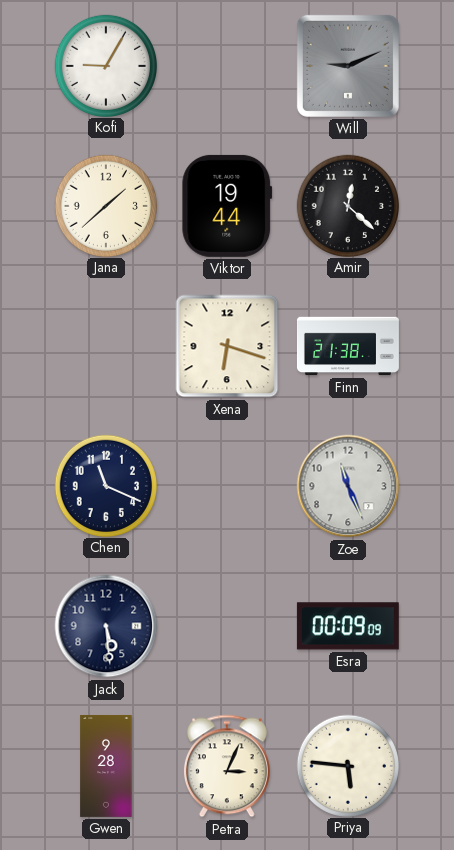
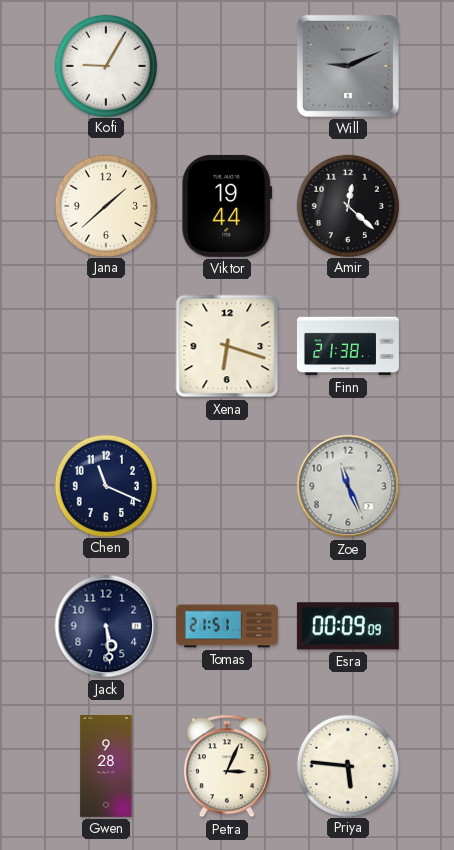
Tomas: none -> 21:51 (227, 626)
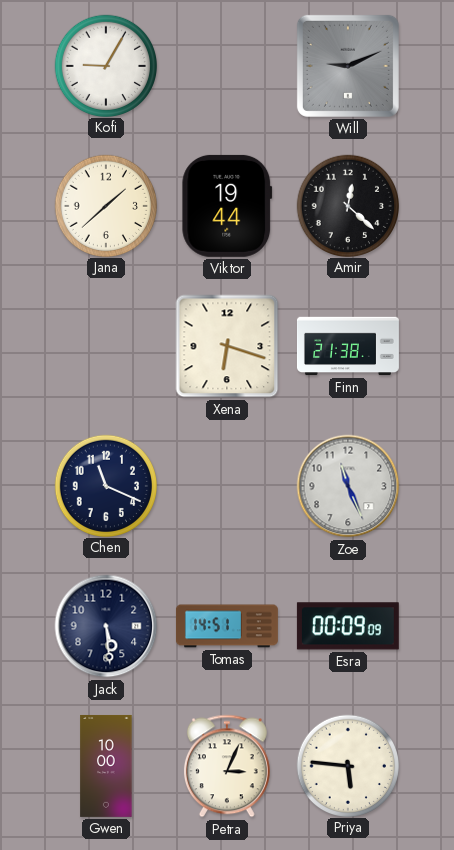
Tomas: 21:51 -> 14:51 (227, 626)
Gwen: 9:28 -> 10:00 (106, 766)
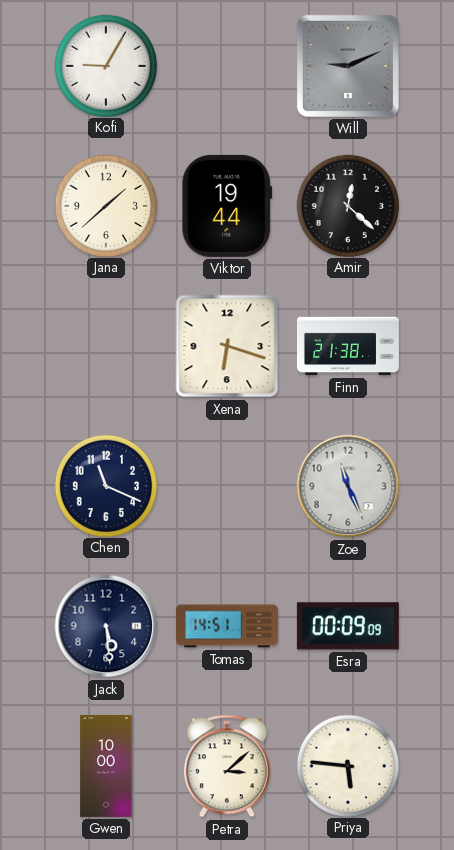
Petra: 3:04 -> 3:08 (227, 766)
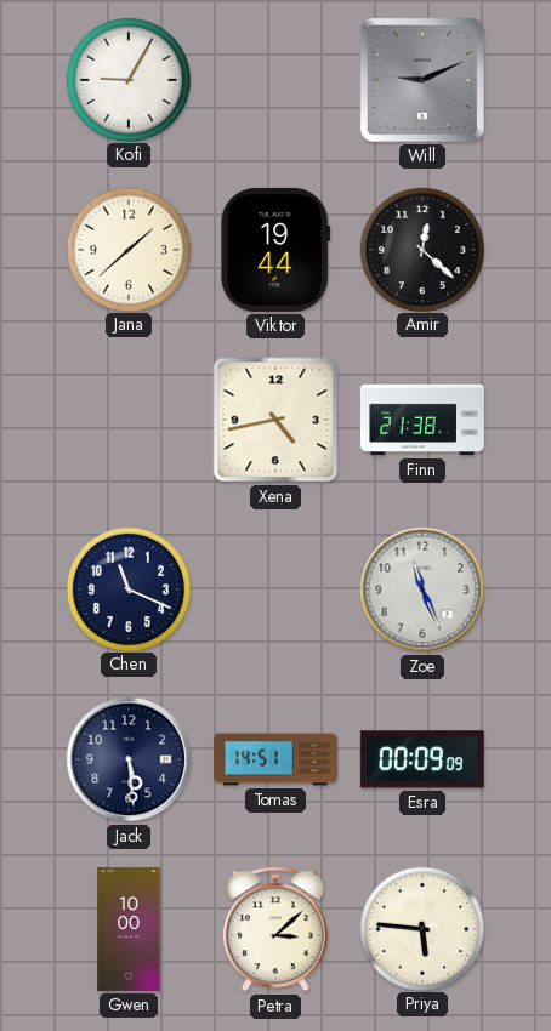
Xena: 6:18 -> 4:43 (275, 420)
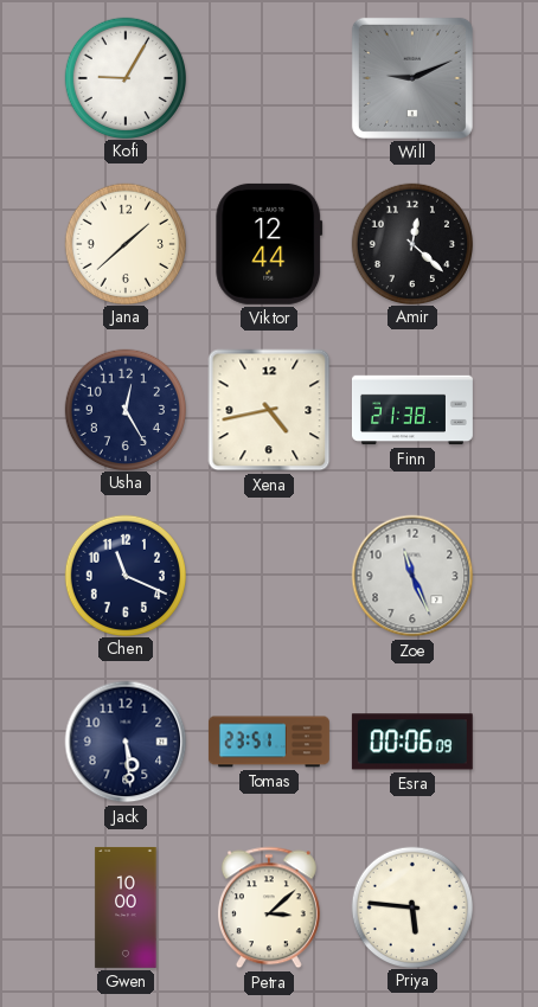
Viktor: 19:44 -> 12:44 (269, 244)
Usha: none -> 12:25 (124, 409)
Tomas: 14:51 -> 23:51 (269, 742)
Esra: 00:09 -> 00:06 (412, 742)
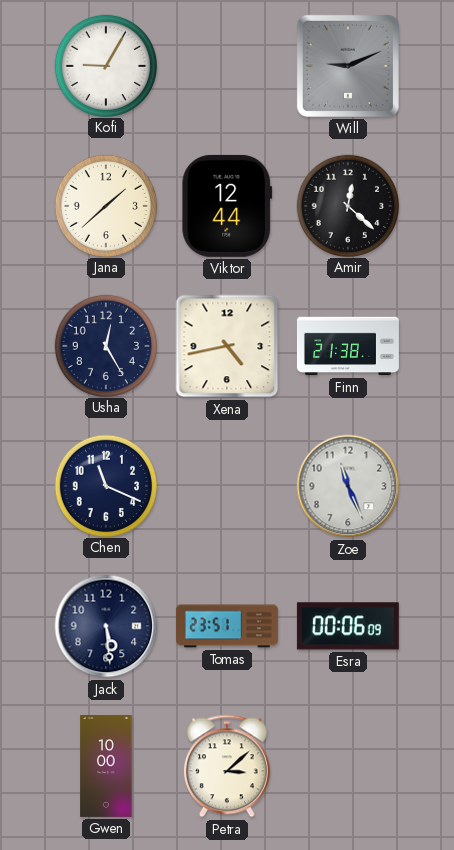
Priya: 5:46 -> none (411, 906)
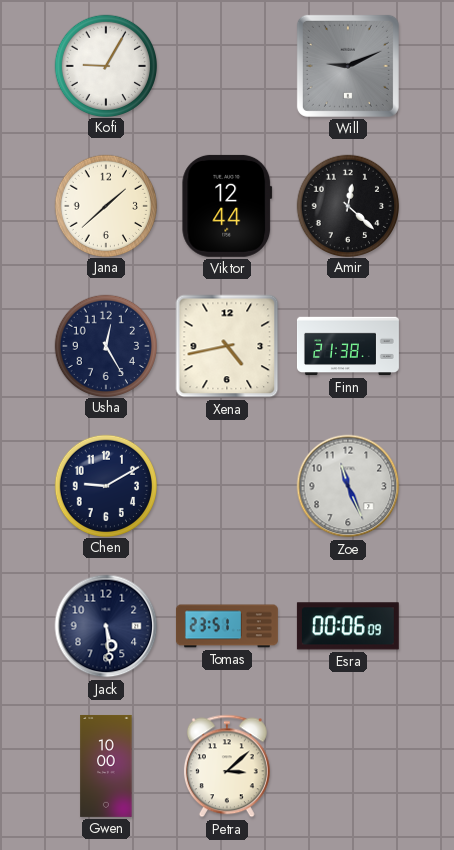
Chen: 11:19 -> 9:10 (105, 485)
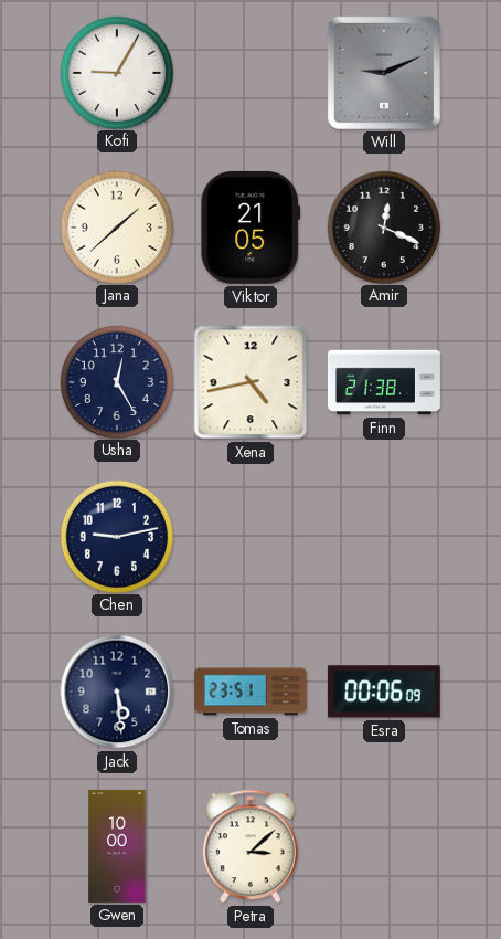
Viktor: 12:44 -> 21:05 (250, 228)
Amir: 12:22 -> 12:19 (383, 226)
Chen: 9:10 -> 9:13 (116, 536)
Zoe: 11:26 -> none (348, 486)
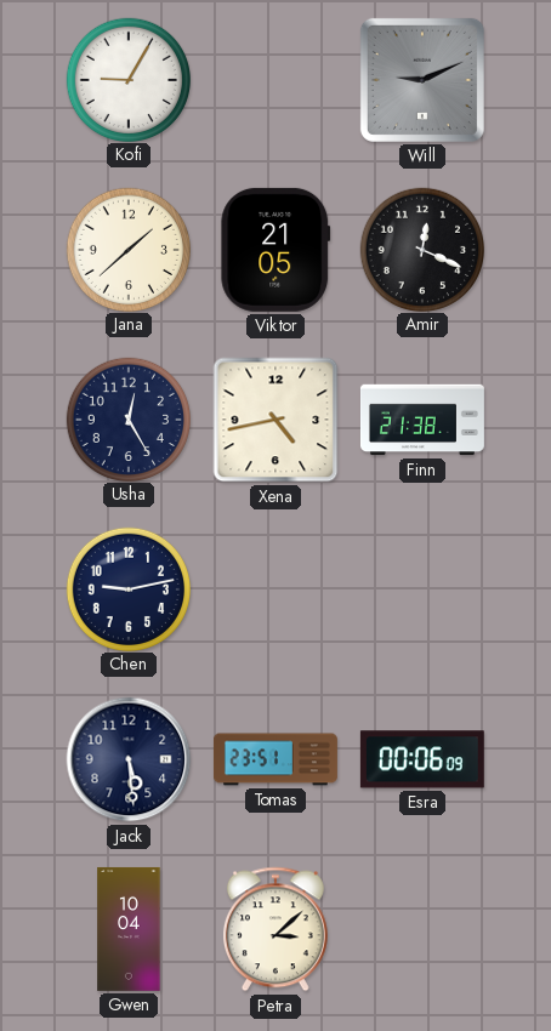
Gwen: 10:00 -> 10:04 (129, 929)
